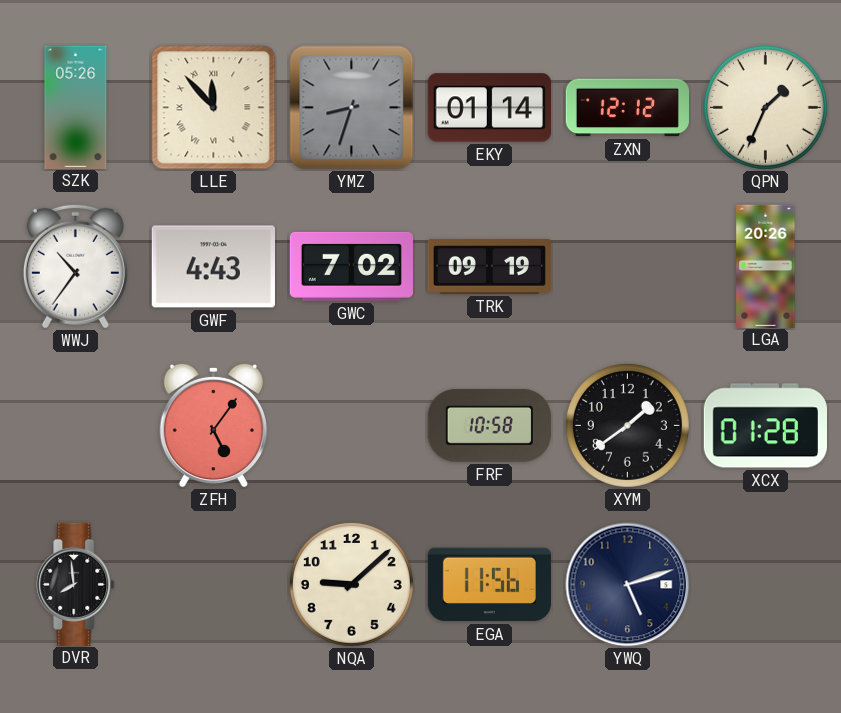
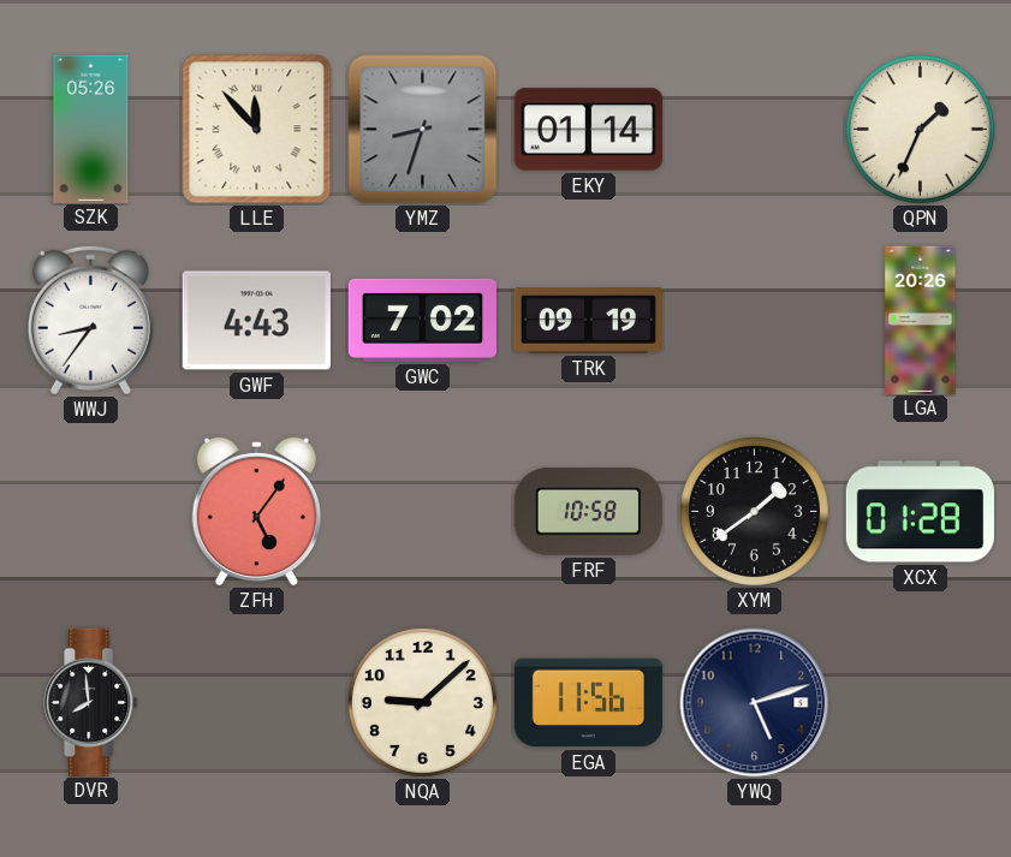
ZXN: 12:12 -> none (627, 108)
WWJ: 10:36 -> 8:36 (90, 320)
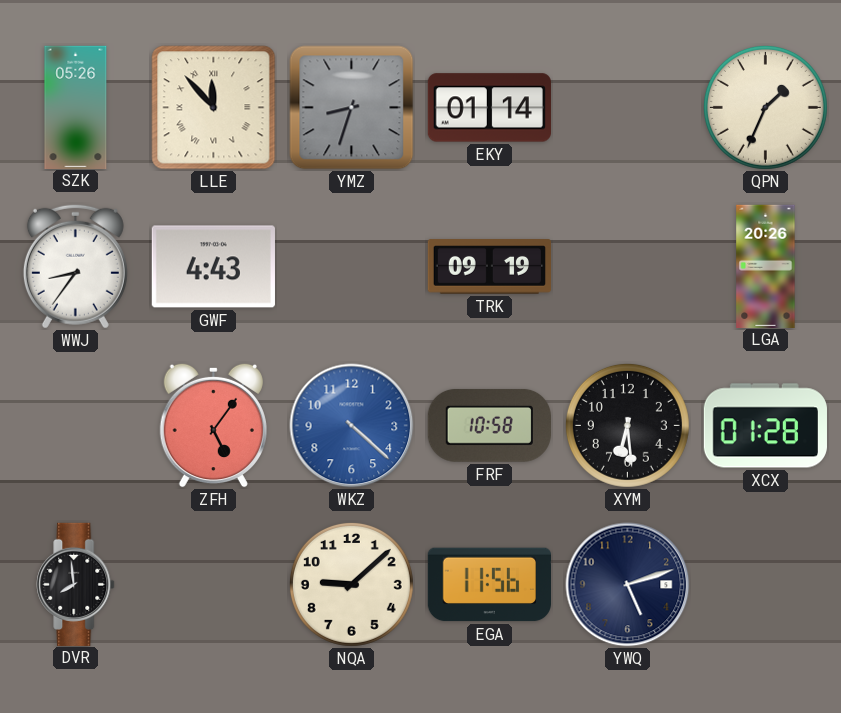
GWC: 7:02 -> none (422, 320)
WKZ: none -> 4:22 (352, 426)
XYM: 1:39 -> 6:29 (627, 425)
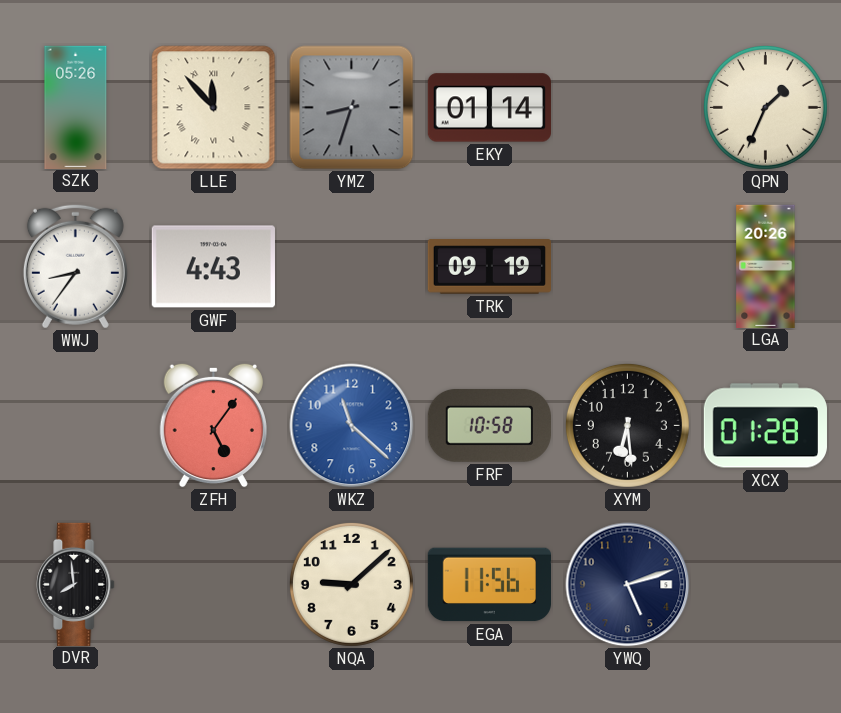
WKZ: 4:22 -> 11:22 (352, 426)
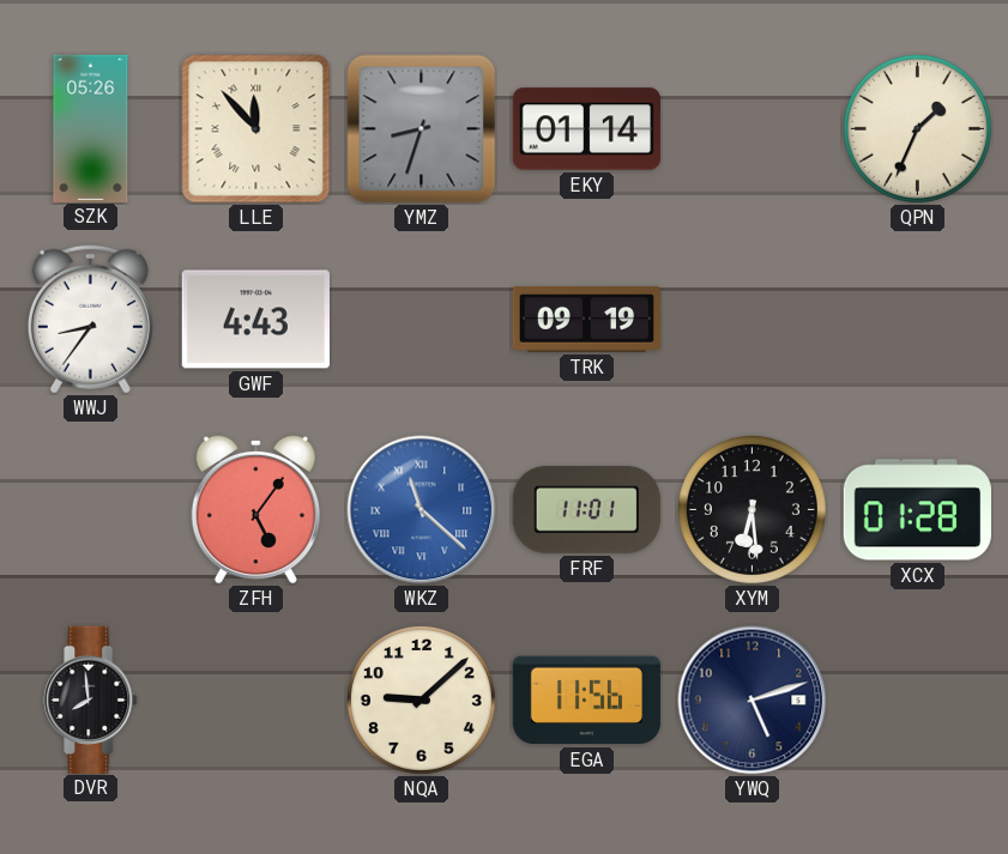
LGA: 20:26 -> none (766, 266)
WKZ numerals: Arabic -> Roman (422, 510)
FRF: 10:58 -> 11:01 (586, 509)
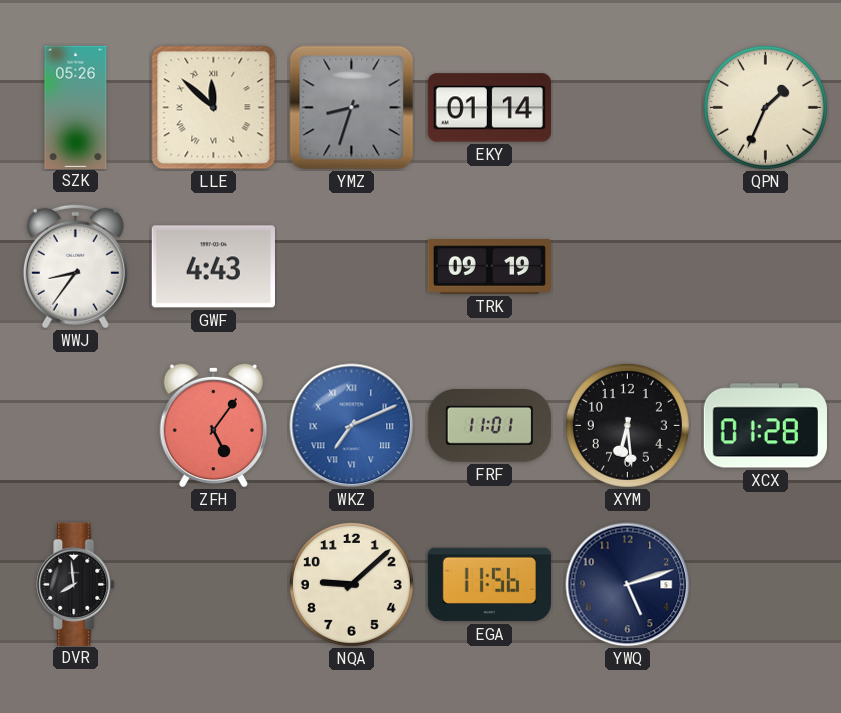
LLE: 11:53 -> 11:52 (214, 108)
WKZ: 11:22 -> 7:11 (352, 426)
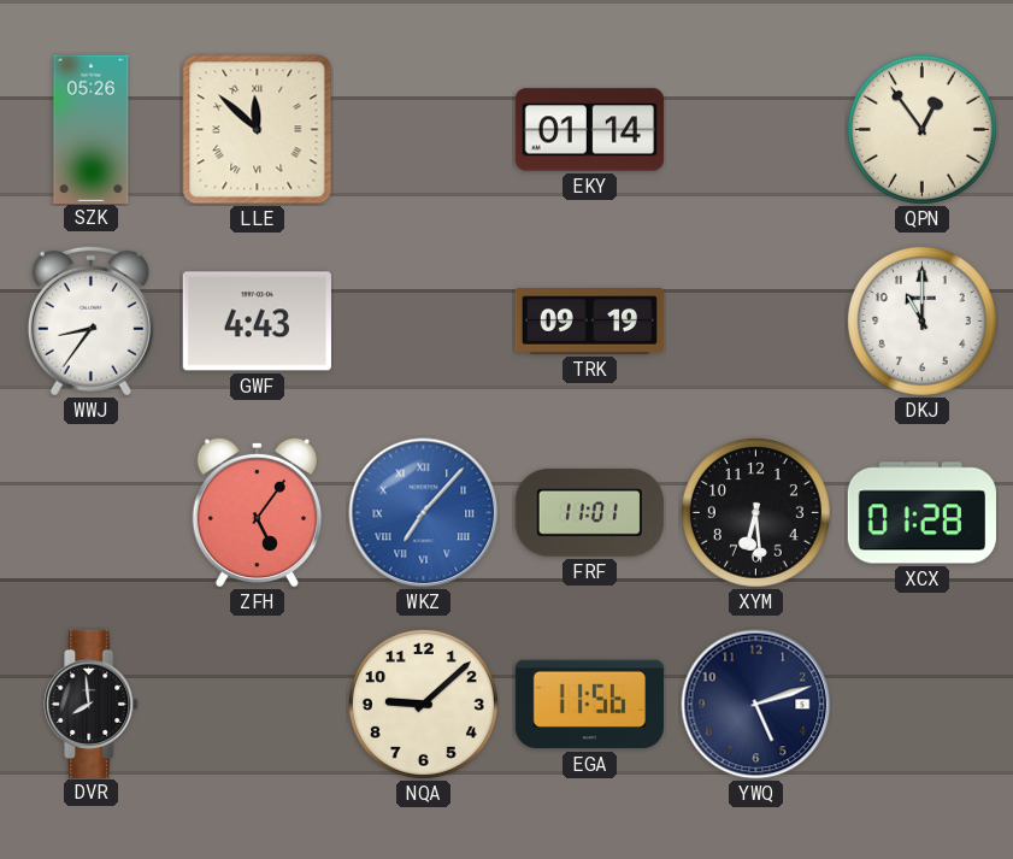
YMZ: 8:33 -> none (352, 108)
QPN: 1:34 -> 12:54 (921, 129)
DKJ: none -> 11:00 (921, 320)
WKZ: 7:11 -> 7:07 (424, 513)
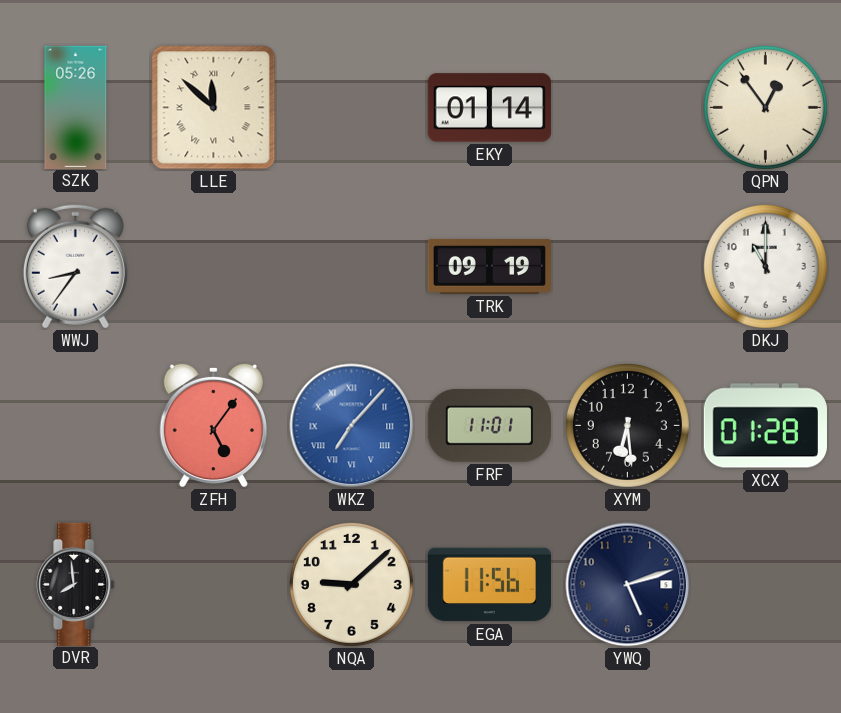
GWF: 4:43 -> none (257, 322)
